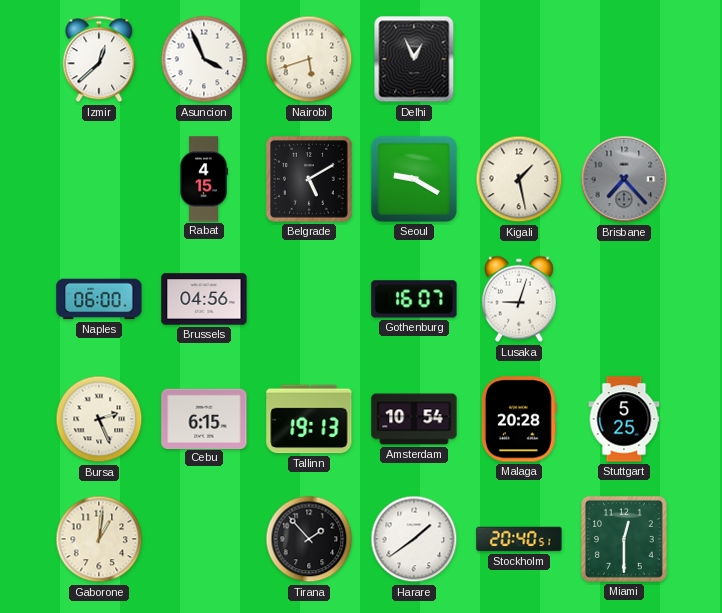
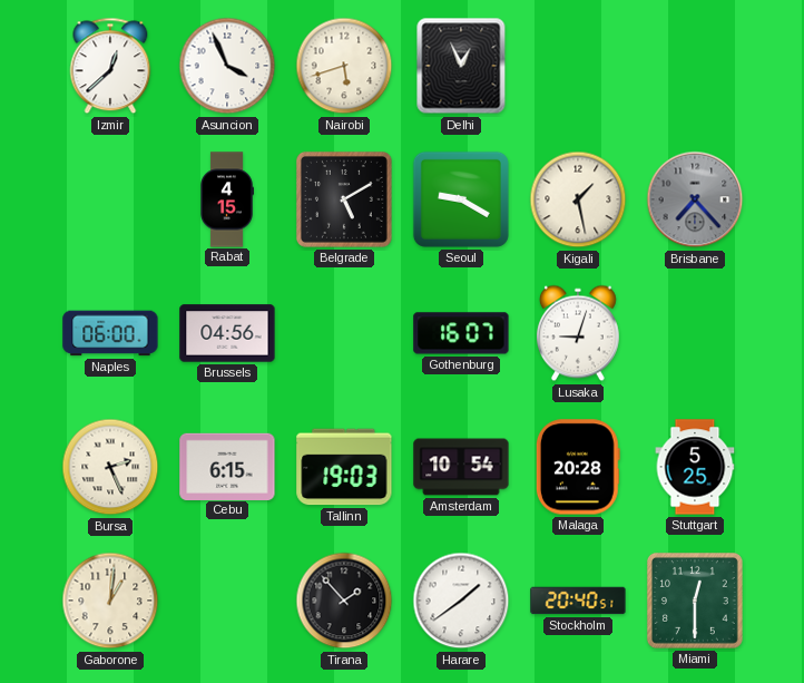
Tallinn: 19:13 -> 19:03 (344, 467)
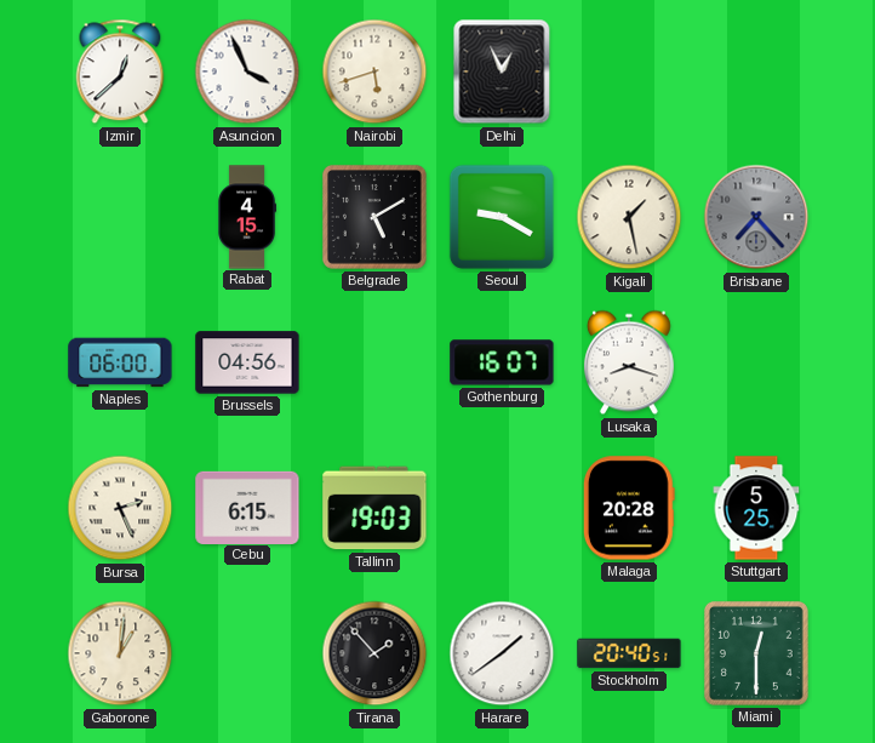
Lusaka: 9:03 -> 8:18 (629, 362)
Amsterdam: 10:54 -> none (461, 467)
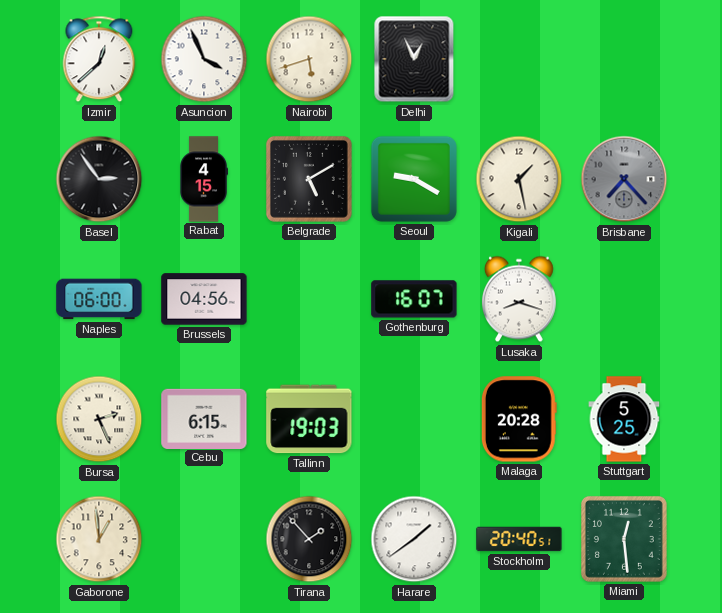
Basel: none -> 2:54 (99, 179)
Gaborone: 1:01 -> 12:59 (99, 539)
Miami: 12:30 -> 12:29 (624, 539)
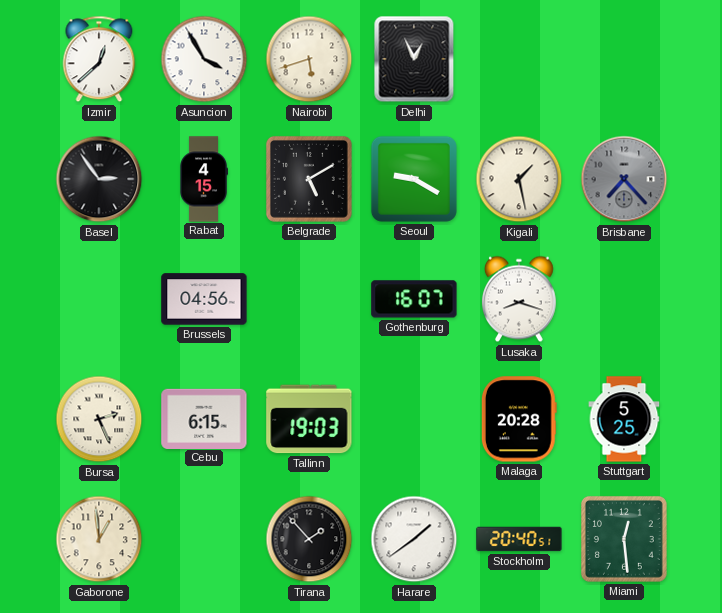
Asuncion: 3:56 -> 3:55 (204, 59)
Naples: 06:00 -> none (99, 299)
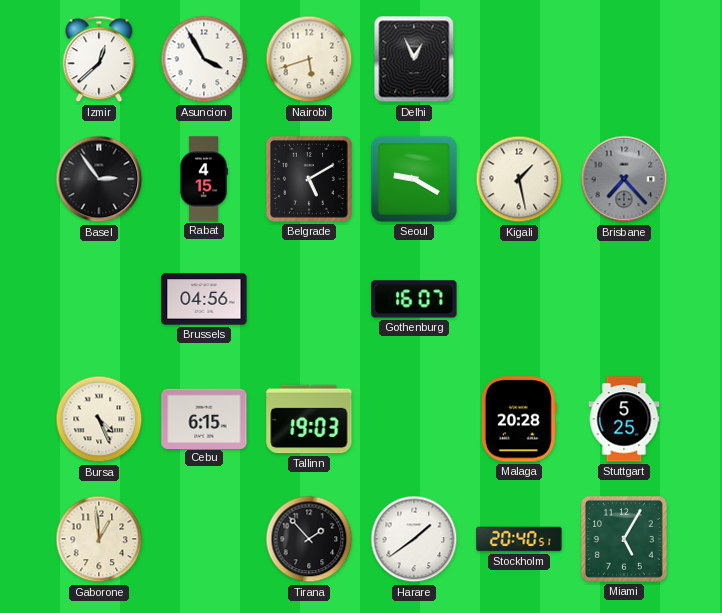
Lusaka: 8:18 -> none (519, 299)
Bursa: 2:26 -> 4:26 (99, 419)
Miami: 12:29 -> 5:05 (624, 539)
